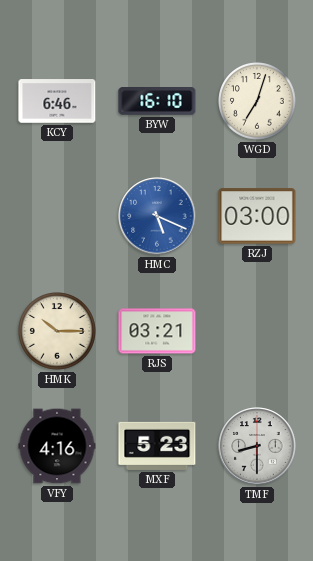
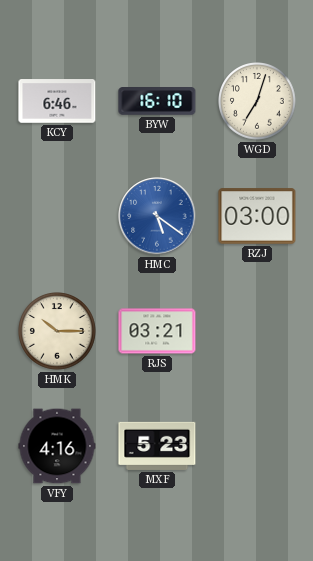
HMC: 5:19 -> 5:21 (157, 216)
TMF: 8:30 -> none (257, 446)
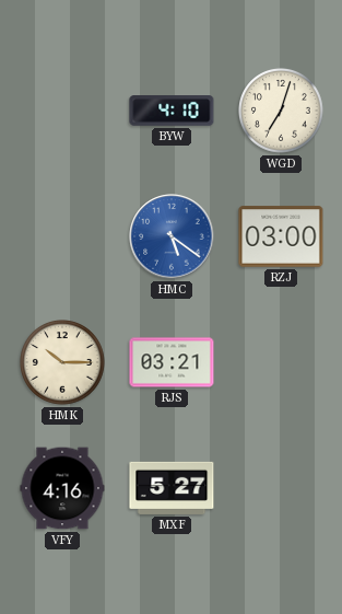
KCY: 6:46 -> none (57, 101)
BYW: 16:10 -> 4:10 (172, 111)
MXF: 5:23 -> 5:27 (172, 488)
